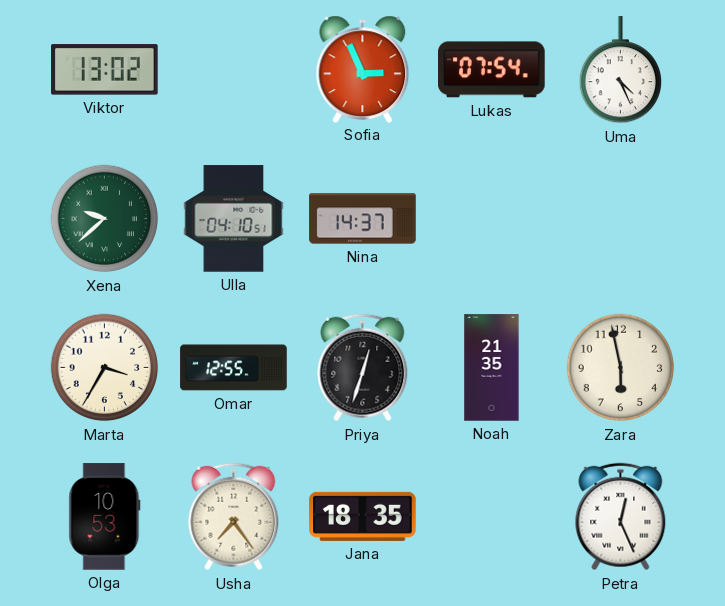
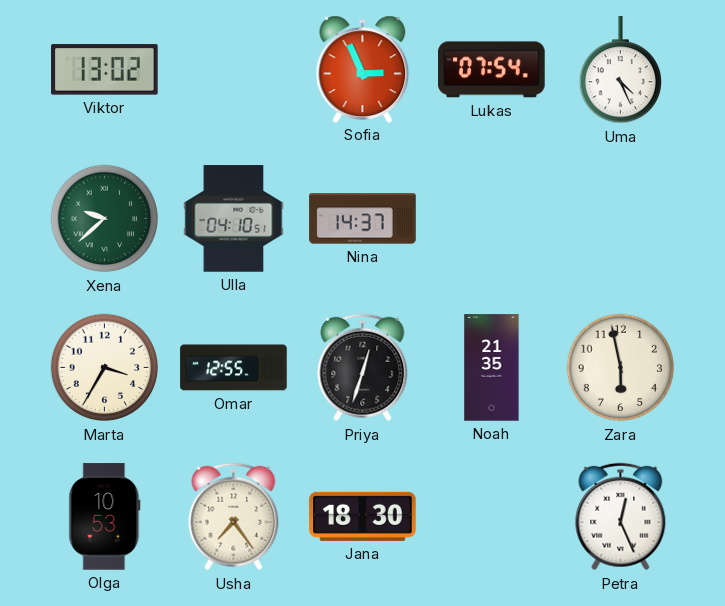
Jana: 18:35 -> 18:30 (363, 516)
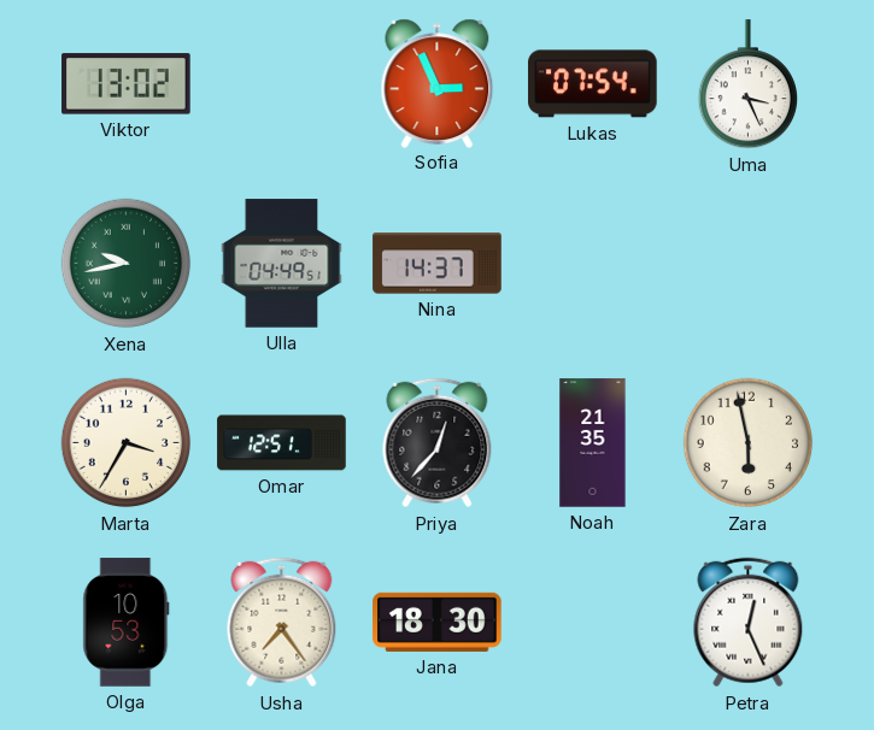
Uma: 4:26 -> 3:26 (747, 84)
Xena: 9:38 -> 9:43 (127, 264)
Ulla: 04:10 -> 04:49 (282, 264)
Omar: 12:55 -> 12:51 (282, 443)
Priya: 12:33 -> 12:37 (438, 443)
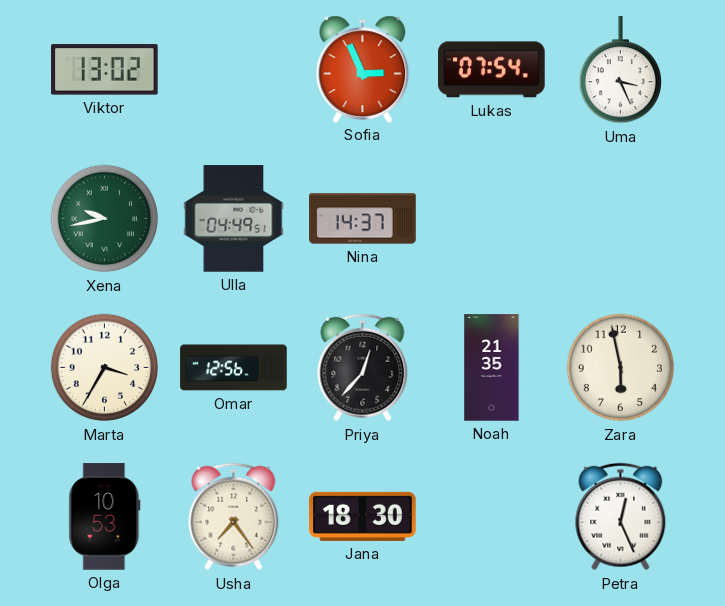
Omar: 12:51 -> 12:56 (234, 368)
